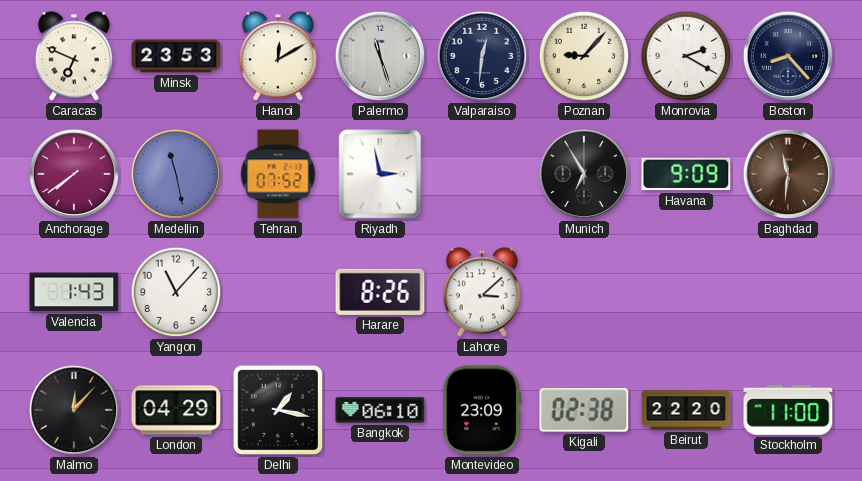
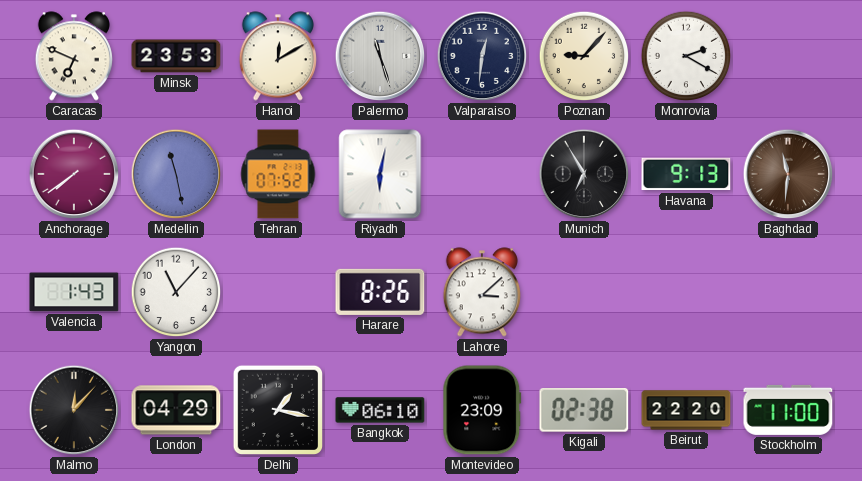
Boston: 8:23 -> none (788, 56)
Riyadh: 2:58 -> 6:02 (380, 174)
Havana: 9:09 -> 9:13 (686, 174)
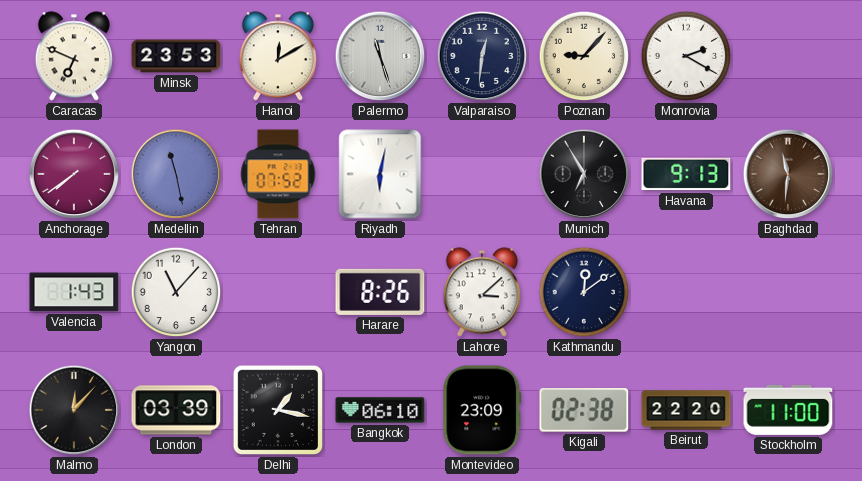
Kathmandu: none -> 12:09 (584, 292)
London: 04:29 -> 03:39 (176, 410)
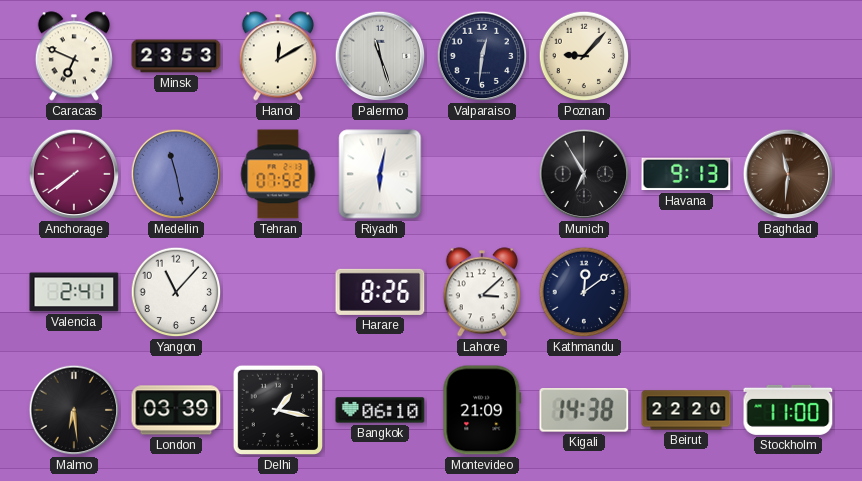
Monrovia: 2:20 -> none (686, 56)
Valencia: 1:43 -> 2:41 (74, 292)
Malmo: 12:07 -> 6:29 (74, 410)
Montevideo: 23:09 -> 21:09 (482, 410)
Kigali: 02:38 -> 14:38 (584, 411)
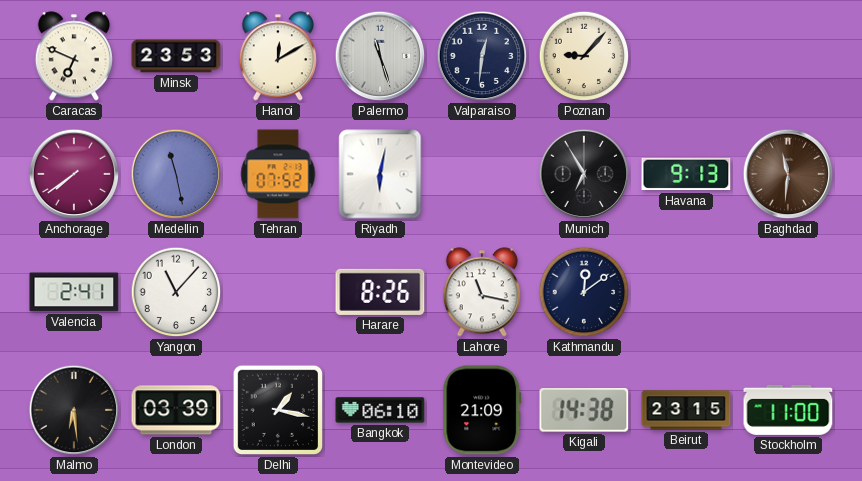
Lahore: 3:08 -> 11:17 (482, 292)
Beirut: 22:20 -> 23:15 (686, 410)
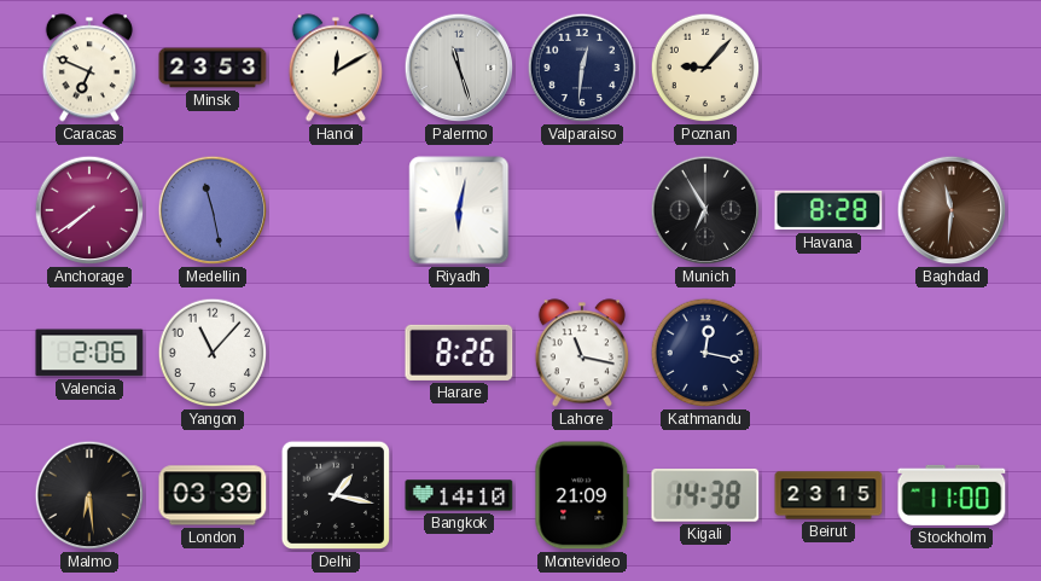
Tehran: 07:52 -> none (278, 174)
Havana: 9:13 -> 8:28 (828, 210)
Valencia: 2:41 -> 2:06 (89, 353)
Kathmandu: 12:09 -> 12:17 (705, 353)
Bangkok: 06:10 -> 14:10 (459, 495)
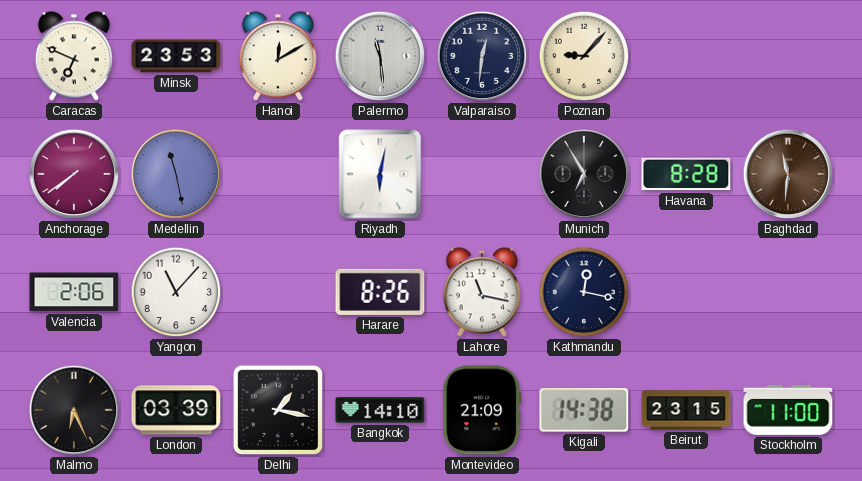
Palermo: 11:27 -> 11:29 (380, 56)
Malmo: 6:29 -> 6:26 (74, 410)
